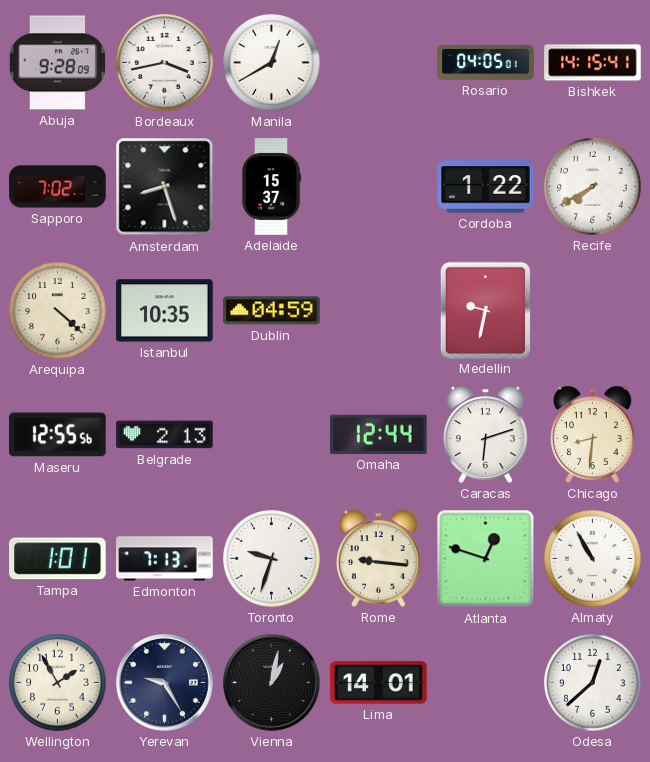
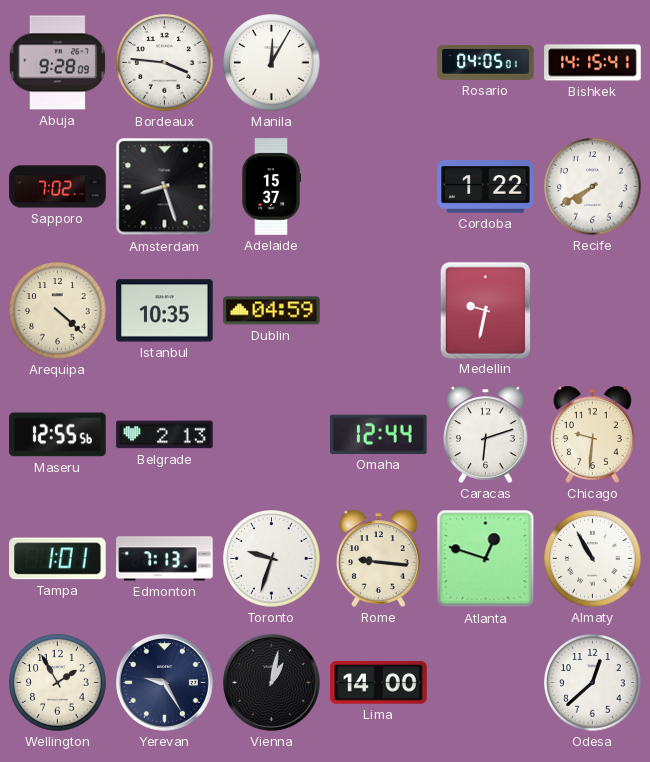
Bordeaux: 3:43 -> 3:46 (165, 63)
Manila: 12:40 -> 12:05 (272, 63)
Chicago: 8:31 -> 9:31 (593, 434)
Lima: 14:01 -> 14:00 (379, 683)
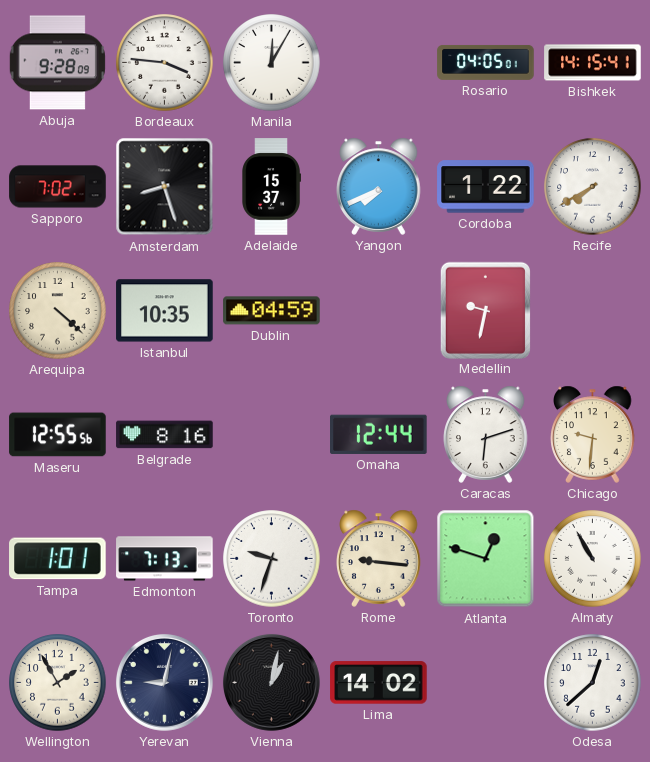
Yangon: none -> 7:41 (379, 186)
Belgrade: 2:13 -> 8:16 (165, 435)
Yerevan: 9:25 -> 9:02 (164, 682)
Lima: 14:00 -> 14:02 (379, 683)
